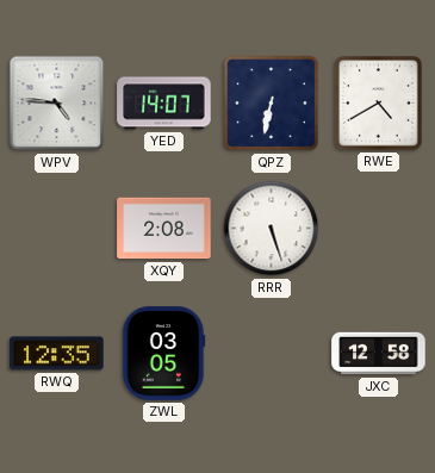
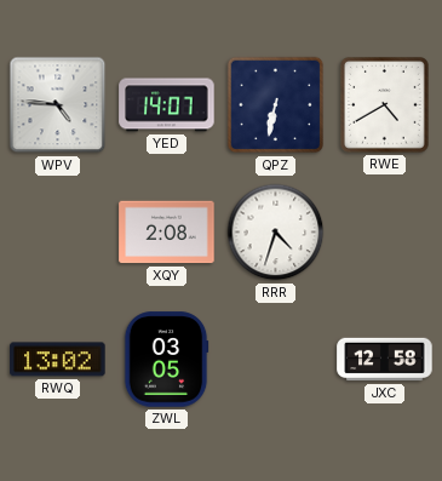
RRR: 5:27 -> 4:33 (276, 233)
RWQ: 12:35 -> 13:02 (58, 360)
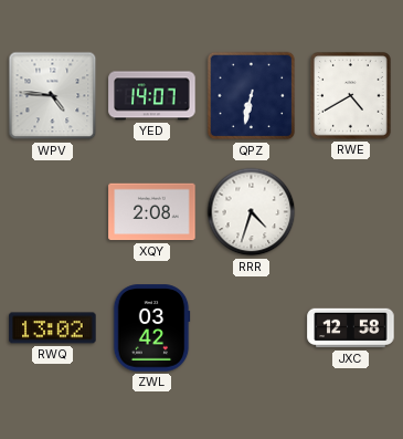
ZWL: 03:05 -> 03:42 (151, 328)
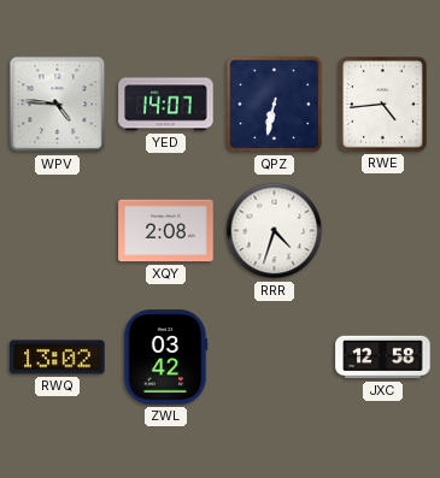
RWE: 4:40 -> 4:44 (383, 105)
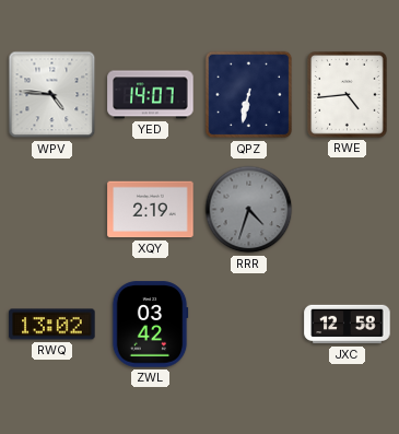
XQY: 2:08 -> 2:19 (151, 210)
RRR dial: white -> grey (249, 210)
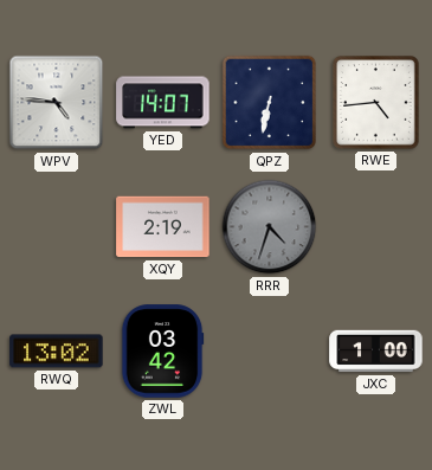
JXC: 12:58 -> 1:00 (376, 352)
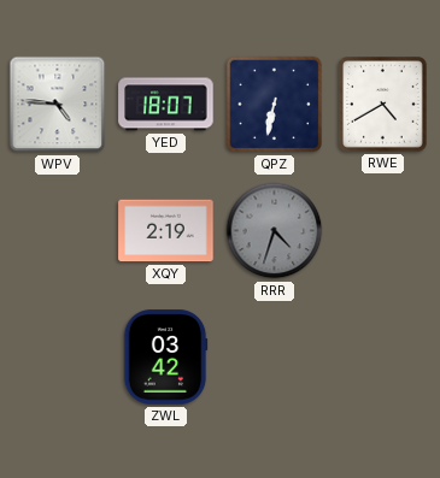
YED: 14:07 -> 18:07 (166, 105)
RWE: 4:44 -> 4:40 (383, 105)
RWQ: 13:02 -> none (57, 352)
JXC: 1:00 -> none (376, 352)
